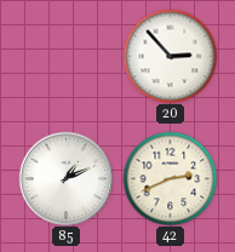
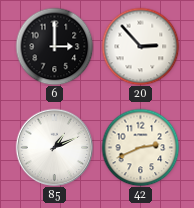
6: none -> 3:00 (54, 46)
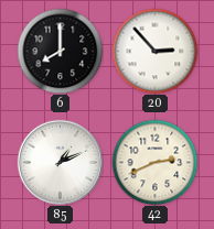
6: 3:00 -> 8:00 (60, 51)
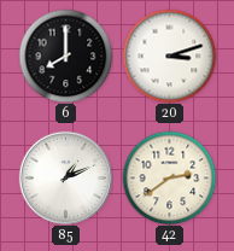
20: 2:53 -> 3:12 (169, 56)
42: 2:41 -> 2:39 (169, 177)
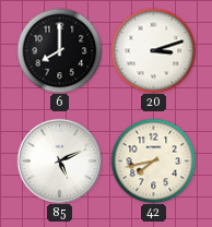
85: 1:11 -> 5:11 (59, 160)
42: 2:39 -> 7:43 (153, 160)
